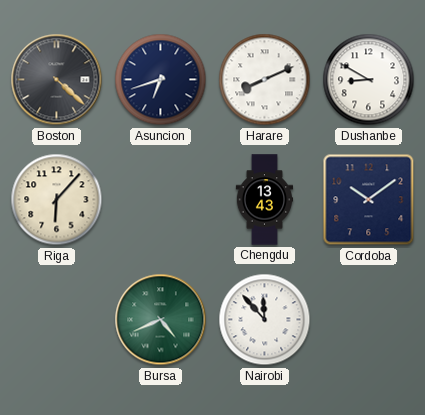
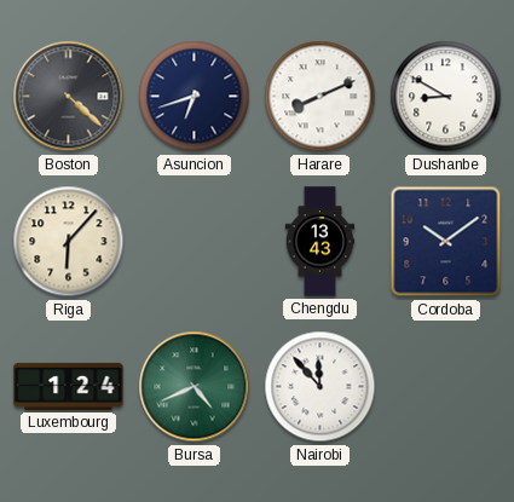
Luxembourg: none -> 1:24 (69, 386)
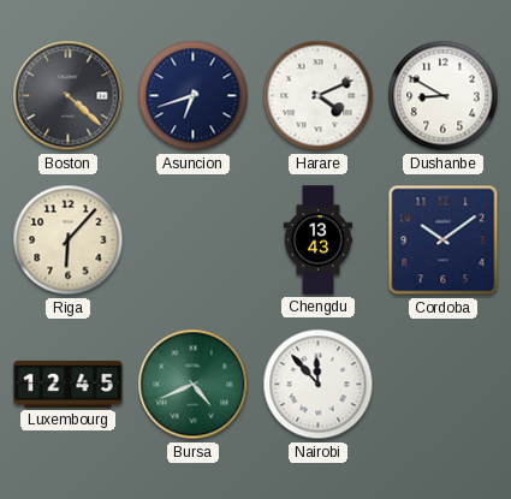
Harare: 8:11 -> 4:11 (319, 96)
Luxembourg: 1:24 -> 12:45 (69, 384)
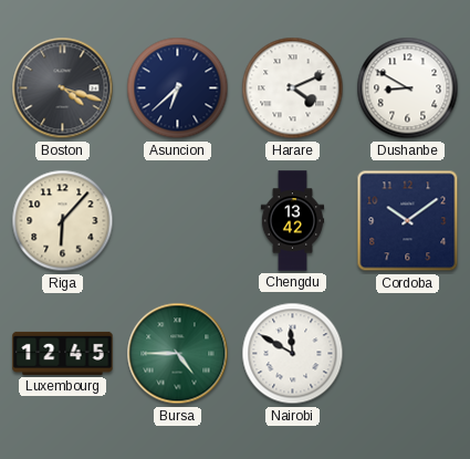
Boston: 4:22 -> 4:18 (63, 88)
Asuncion: 6:42 -> 6:38 (178, 88)
Chengdu: 13:43 -> 13:42 (293, 221)
Bursa: 4:41 -> 4:45 (178, 354)
Nairobi: 11:53 -> 11:50 (293, 354)
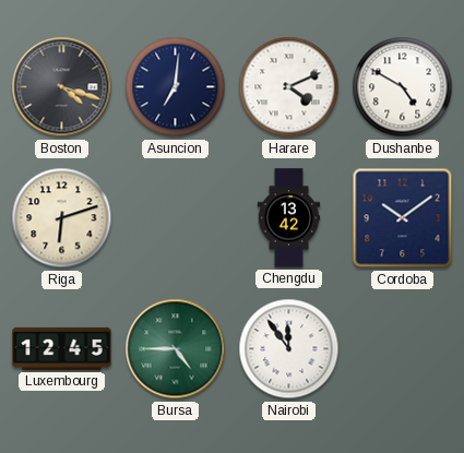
Asuncion: 6:38 -> 7:01 (176, 87)
Dushanbe: 8:50 -> 4:50 (403, 87)
Riga: 6:07 -> 6:12 (62, 218)
Nairobi: 11:50 -> 11:54 (289, 349)
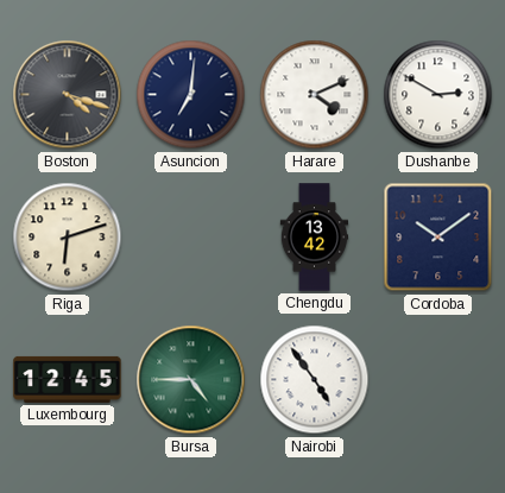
Dushanbe: 4:50 -> 2:50 (438, 95)
Nairobi: 11:54 -> 4:54 (315, 380)
